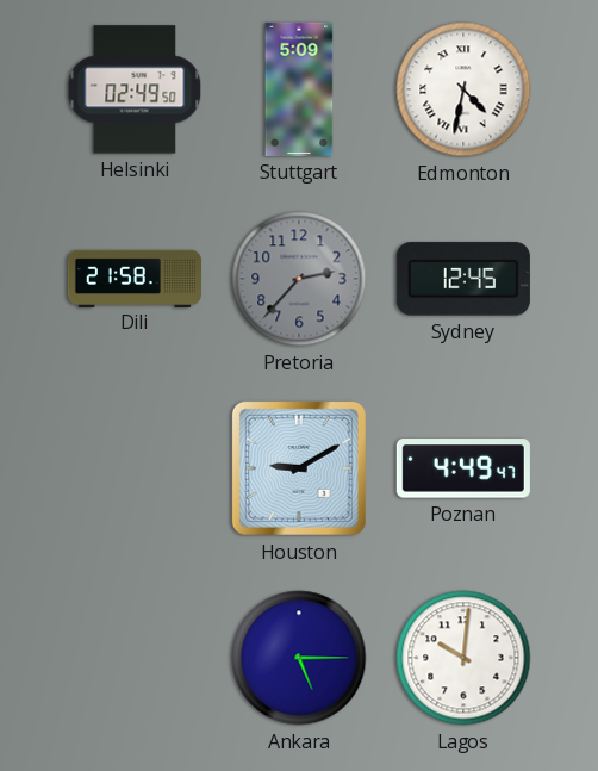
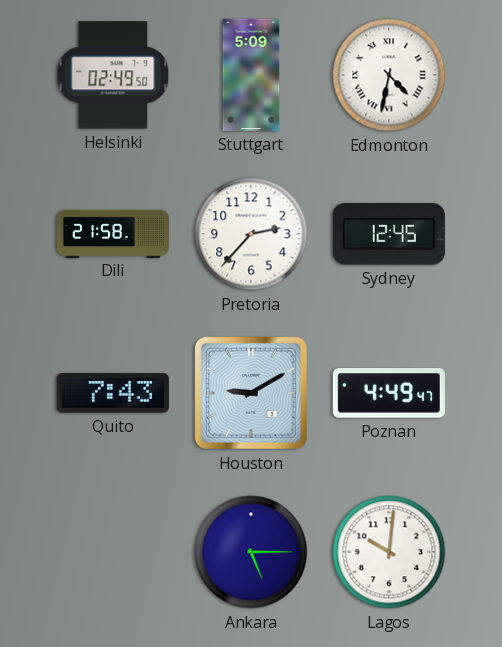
Pretoria dial: grey -> white (251, 234)
Quito: none -> 7:43 (113, 393)
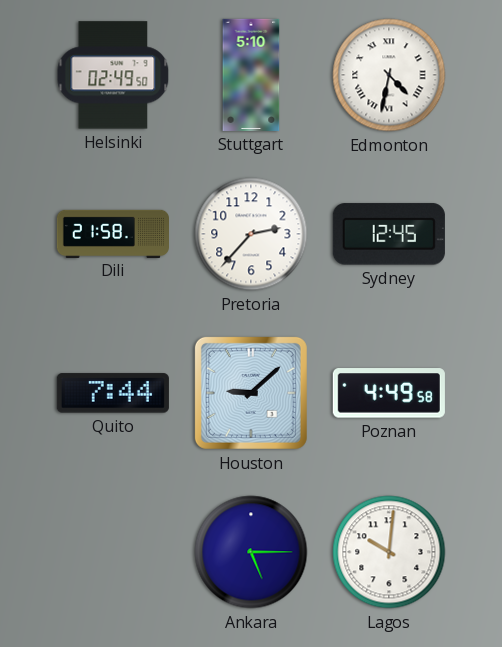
Stuttgart: 5:09 -> 5:10 (251, 75)
Quito: 7:43 -> 7:44 (113, 393)
Houston: 9:10 -> 9:08 (251, 393)
Poznan: 4:49:47 -> 4:49:58 (389, 393)
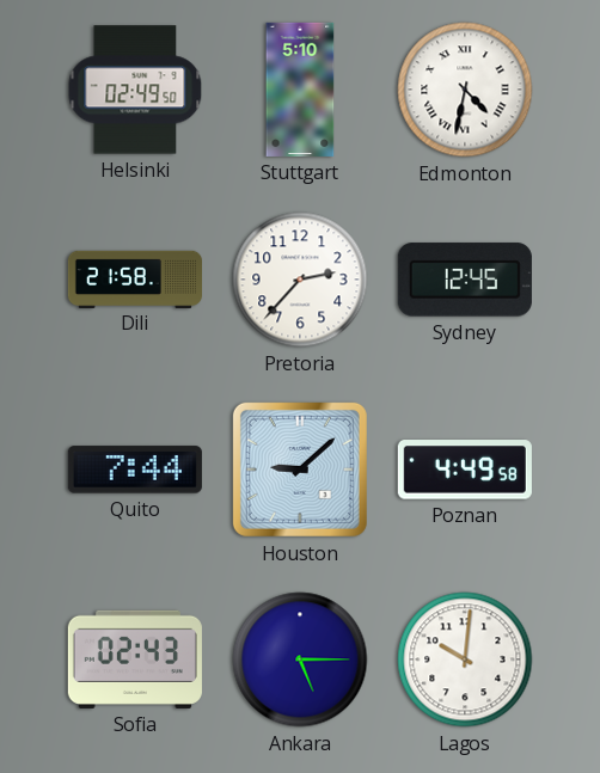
Sofia: none -> 02:43 (135, 659)
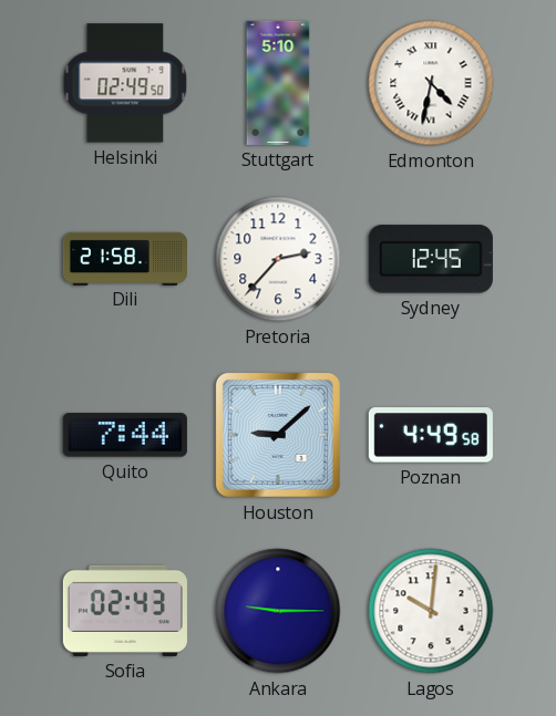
Ankara: 5:15 -> 9:15 (278, 611)
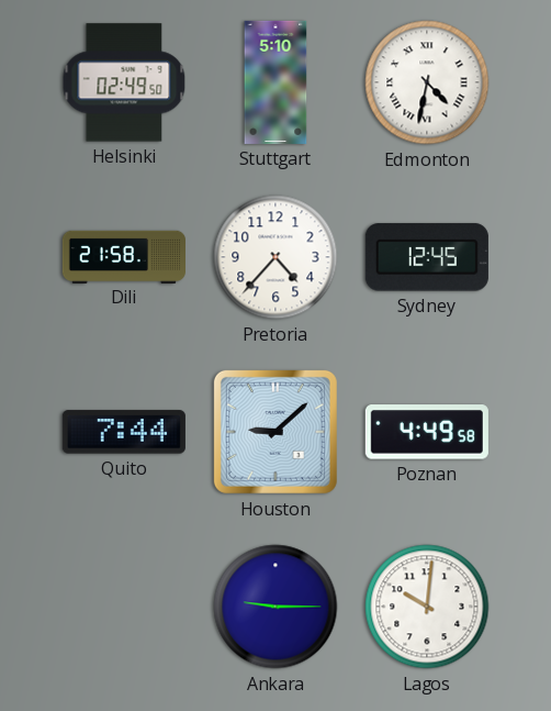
Pretoria: 2:37 -> 4:37 (275, 257)
Sofia: 02:43 -> none (125, 611)
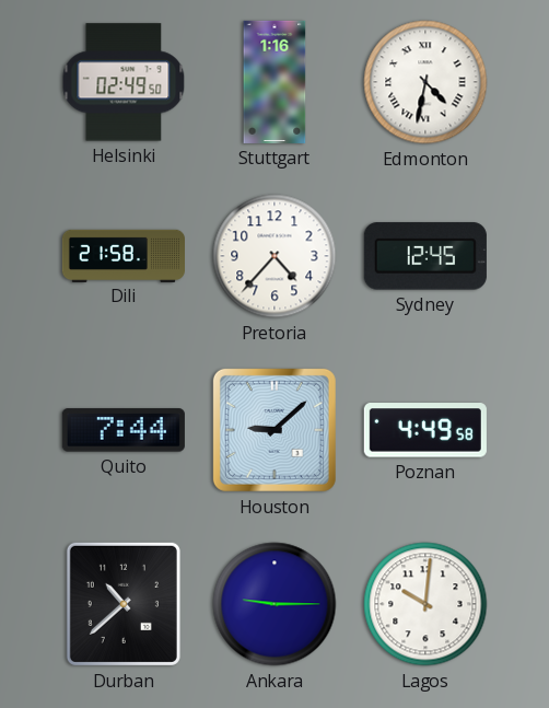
Stuttgart: 5:10 -> 1:16 (274, 82)
Durban: none -> 10:38 (124, 604)
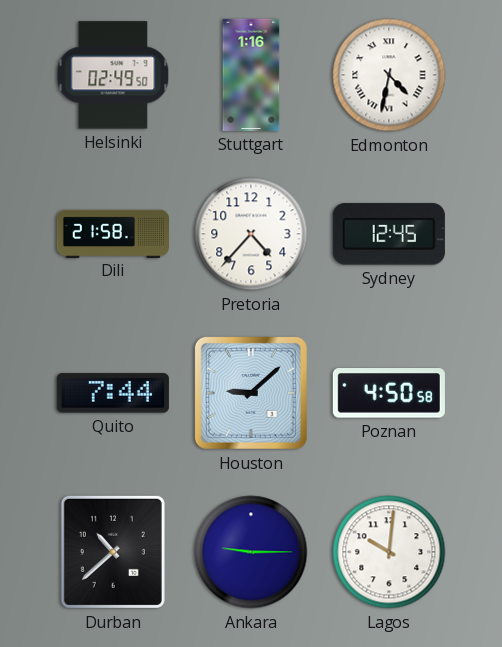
Poznan: 4:49 -> 4:50 (389, 393)
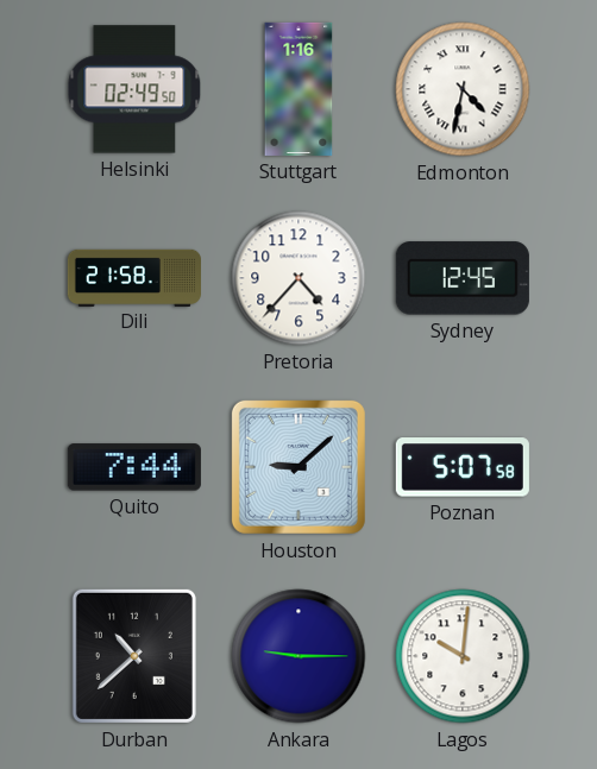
Poznan: 4:50 -> 5:07 (463, 467)
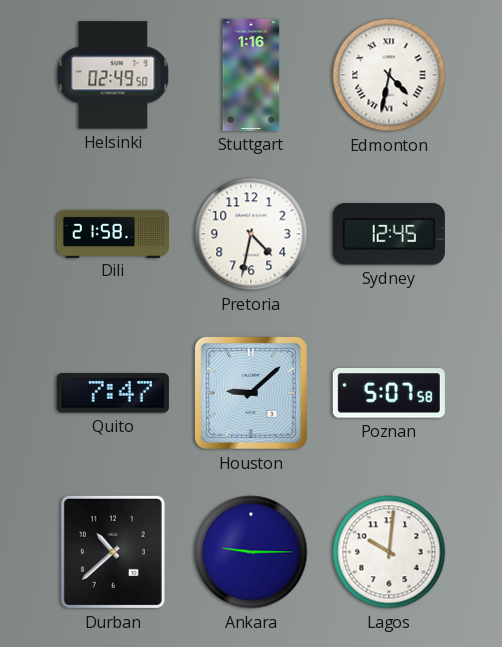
Pretoria: 4:37 -> 4:32 (251, 234)
Quito: 7:44 -> 7:47 (113, 393)
